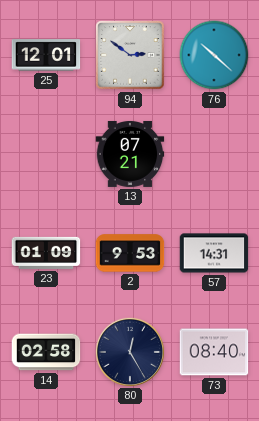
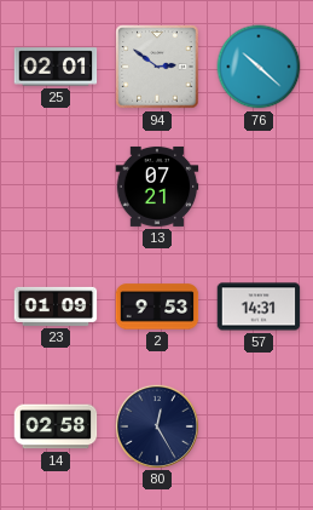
25: 12:01 -> 02:01 (56, 67)
73: 08:40 -> none (214, 352)
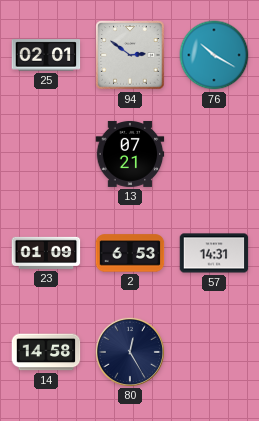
76: 10:22 -> 10:20 (214, 55)
2: 9:53 -> 6:53 (130, 253)
14: 02:58 -> 14:58 (46, 352)
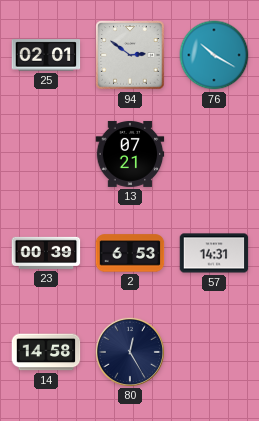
23: 01:09 -> 00:39 (46, 253)
